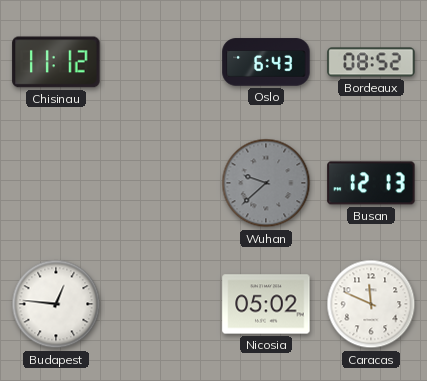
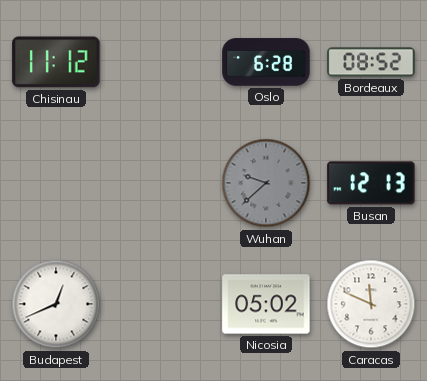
Oslo: 6:43 -> 6:28 (266, 62)
Budapest: 12:46 -> 12:41 (56, 304)
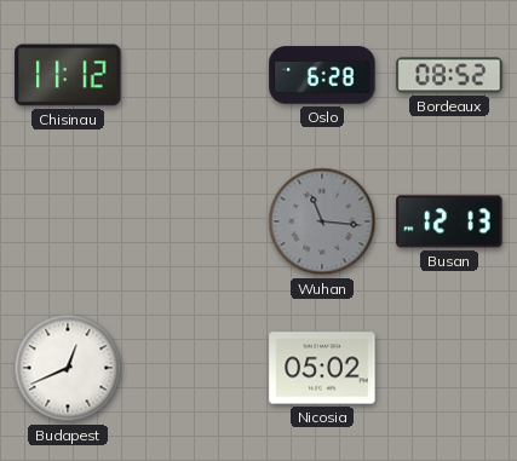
Wuhan: 9:38 -> 11:16 (322, 221)
Caracas: 11:49 -> none (371, 304)
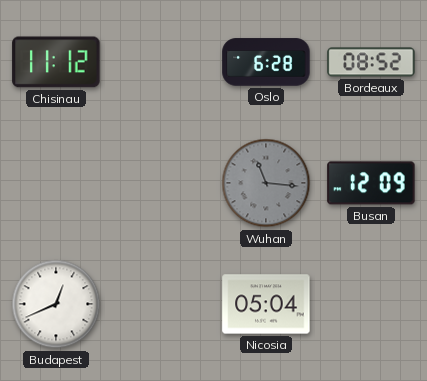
Busan: 12:13 -> 12:09 (371, 183)
Nicosia: 05:02 -> 05:04 (266, 304)
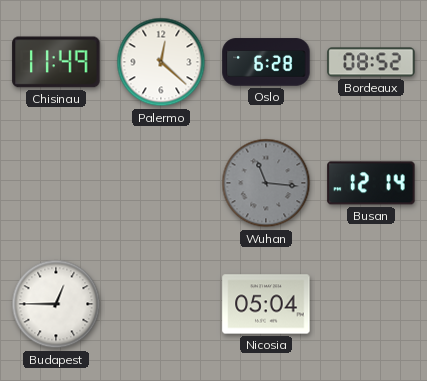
Chisinau: 11:12 -> 11:49 (56, 62)
Palermo: none -> 12:22 (161, 62)
Busan: 12:09 -> 12:14 (371, 183)
Budapest: 12:41 -> 12:45 (56, 304)
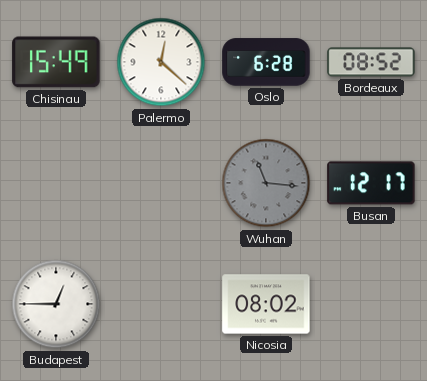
Chisinau: 11:49 -> 15:49 (56, 62)
Busan: 12:14 -> 12:17 (371, 183)
Nicosia: 05:04 -> 08:02 (266, 304)
